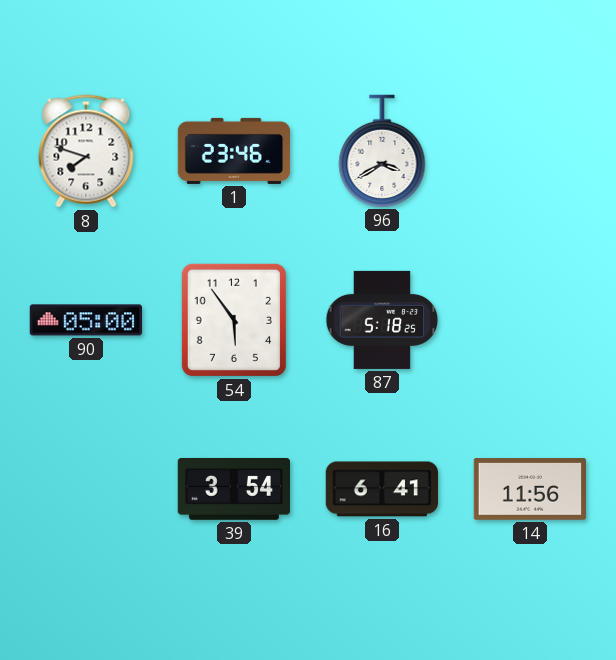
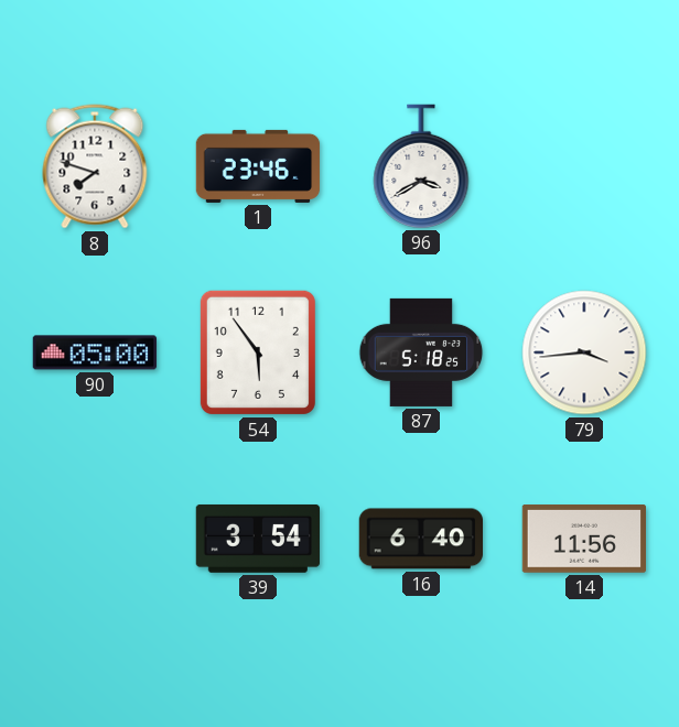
79: none -> 3:44 (584, 352)
16: 6:41 -> 6:40 (420, 539)
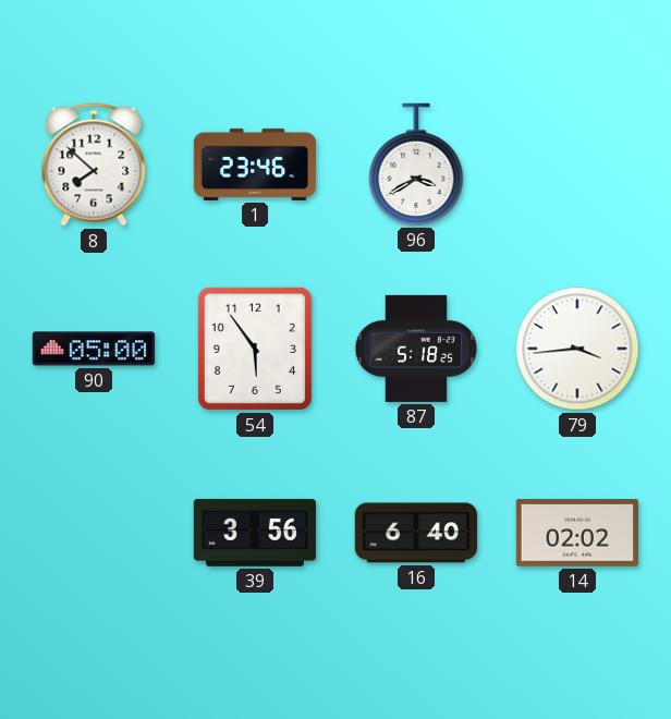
8: 7:48 -> 7:52 (94, 164)
39: 3:54 -> 3:56 (254, 533)
14: 11:56 -> 02:02 (576, 534)
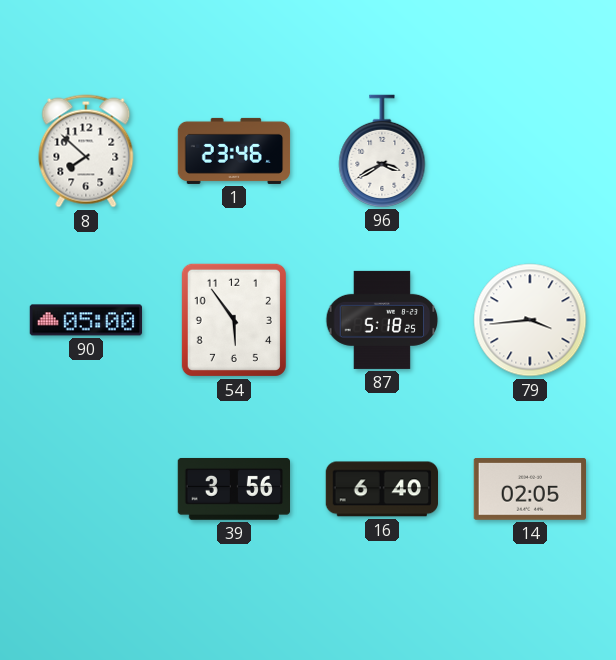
14: 02:02 -> 02:05 (529, 490)
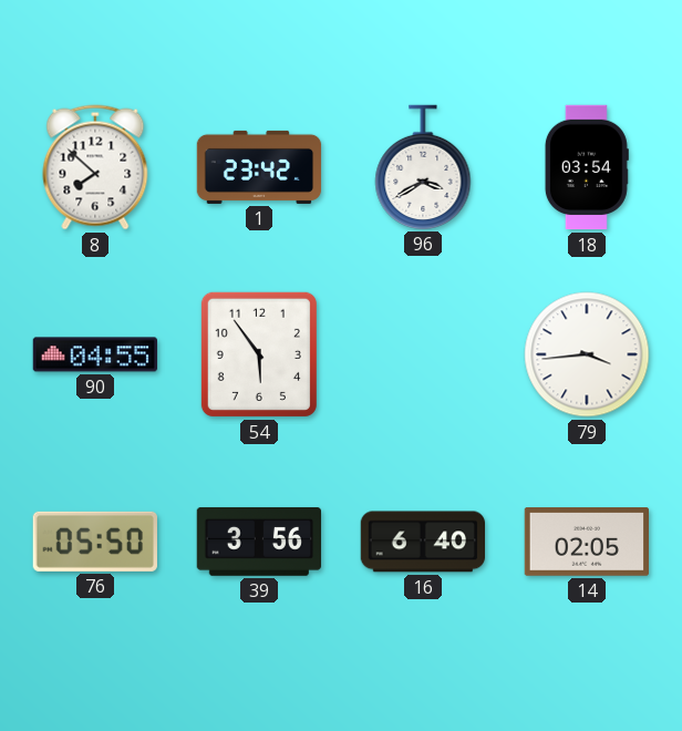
1: 23:46 -> 23:42 (259, 167)
18: none -> 03:54 (587, 167)
90: 05:00 -> 04:55 (95, 354)
87: 5:18 -> none (382, 320)
76: none -> 05:50 (95, 542)
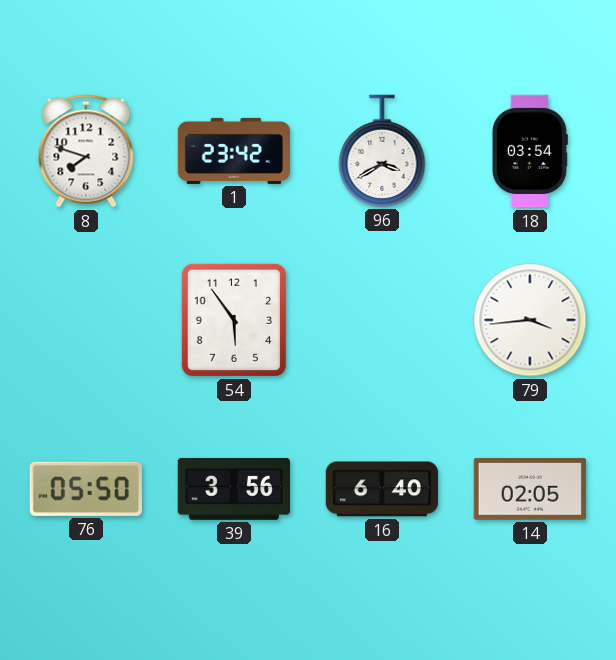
8: 7:52 -> 7:48 (86, 151)
90: 04:55 -> none (95, 354)
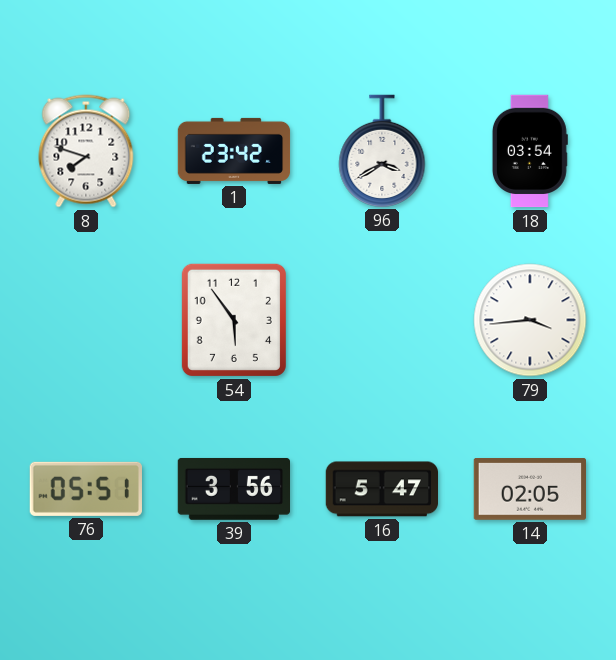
76: 05:50 -> 05:51 (86, 489)
16: 6:40 -> 5:47 (381, 489)
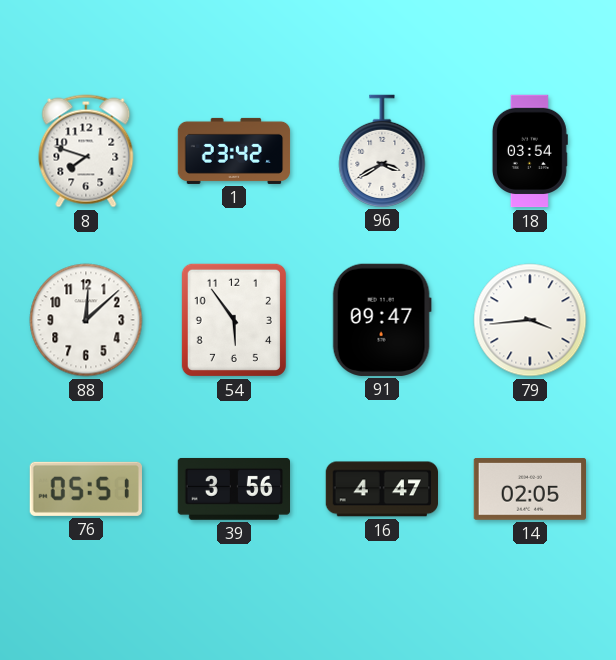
88: none -> 12:08 (86, 320)
91: none -> 09:47 (382, 320)
16: 5:47 -> 4:47 (381, 489)
